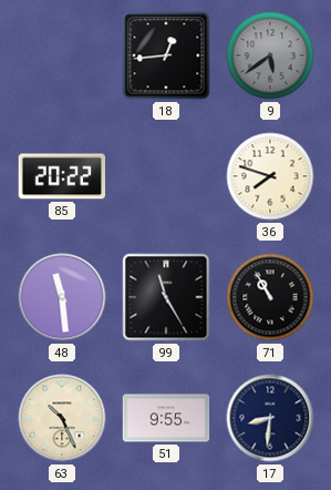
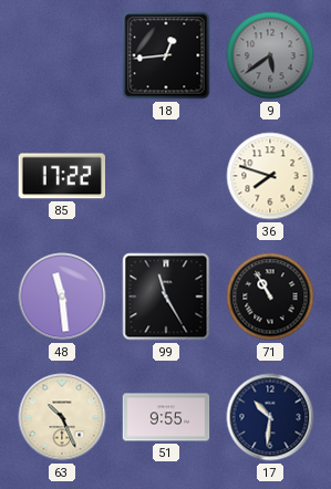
85: 20:22 -> 17:22 (61, 176)
17: 8:31 -> 10:31 (270, 417)
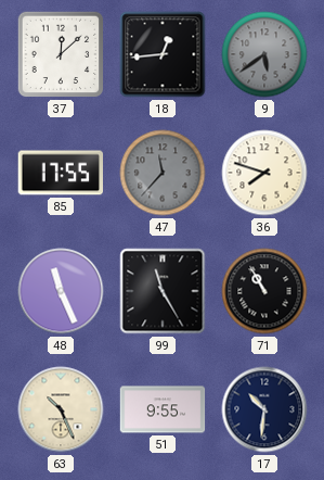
37: none -> 12:08 (61, 54)
85: 17:22 -> 17:55 (60, 173)
47: none -> 11:37 (163, 173)
48: 11:29 -> 11:26 (61, 291)
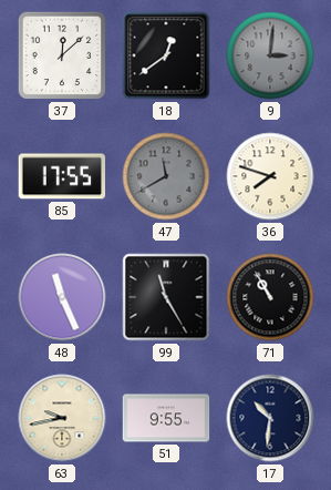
18: 12:44 -> 12:39 (166, 55)
9: 5:39 -> 3:01 (270, 55)
47: 11:37 -> 11:40 (166, 176)
63: 10:26 -> 9:43 (62, 418)
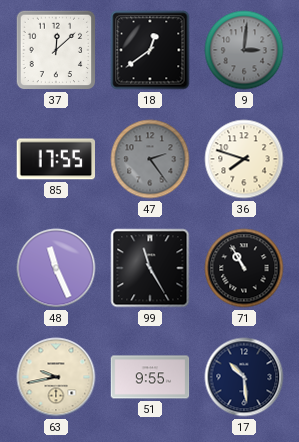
47: 11:40 -> 2:24 (150, 159)
17: 10:31 -> 10:29 (244, 377)
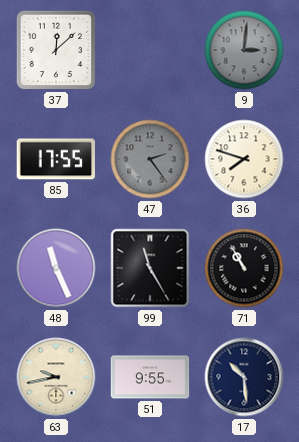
18: 12:39 -> none (150, 50)
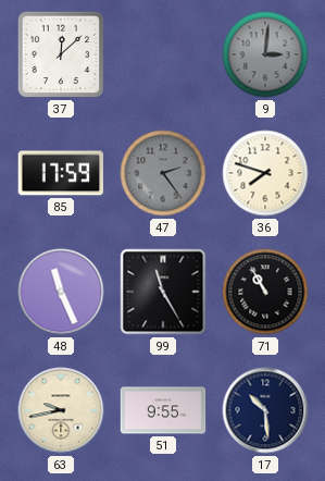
85: 17:55 -> 17:59 (60, 173)
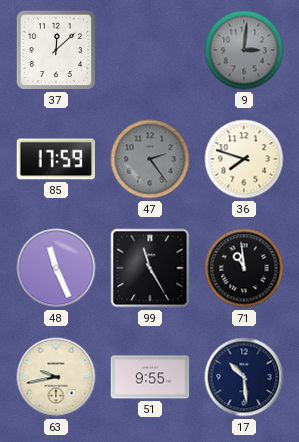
71: 10:55 -> 10:59 (244, 268)
